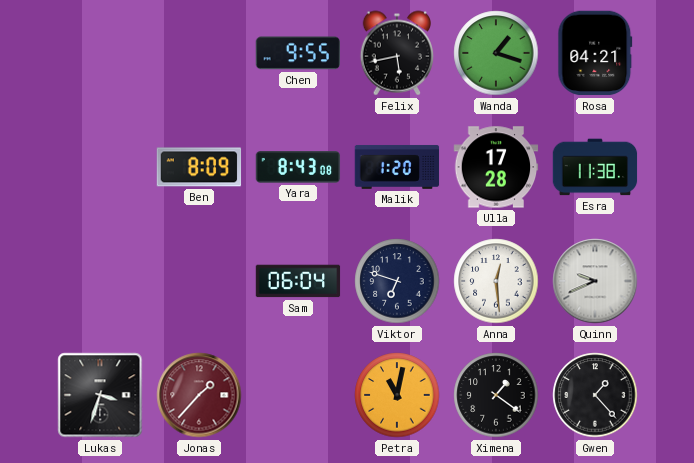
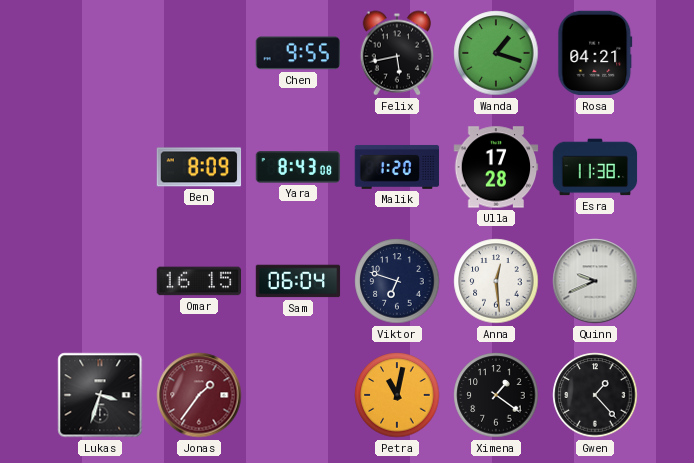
Omar: none -> 16:15 (199, 281)
Jonas: 1:37 -> 1:36 (199, 395)
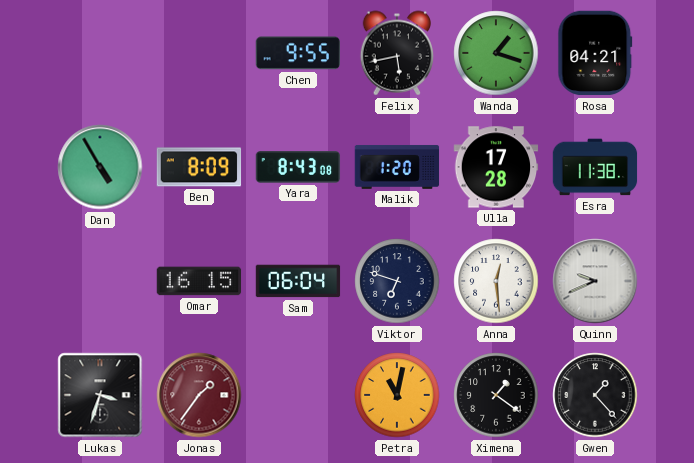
Dan: none -> 4:55 (100, 167)
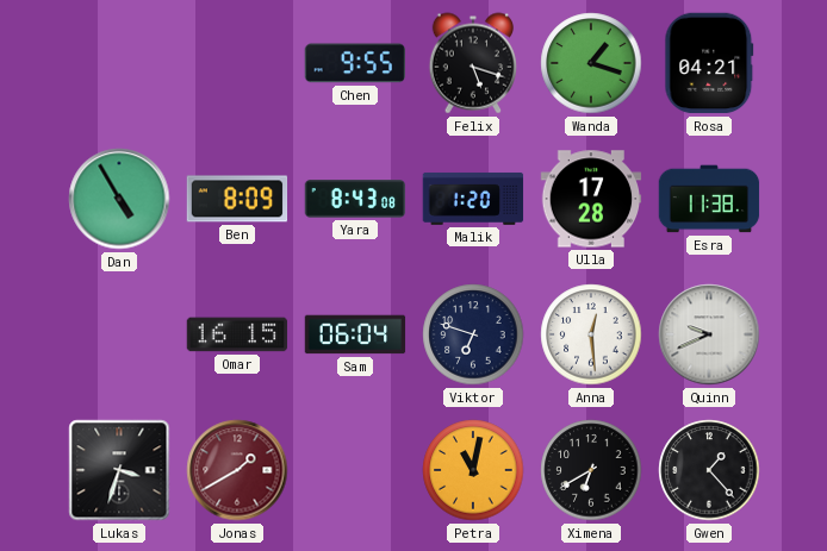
Felix: 5:43 -> 5:18 (472, 63)
Jonas: 1:36 -> 1:40 (237, 470)
Ximena: 1:21 -> 6:40 (591, 470)
